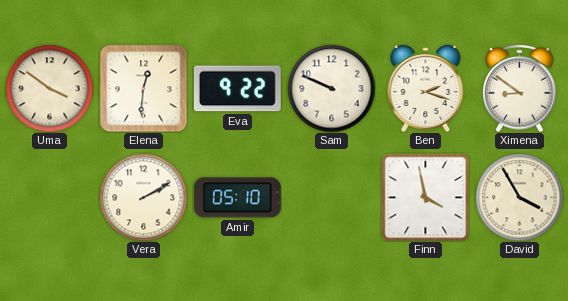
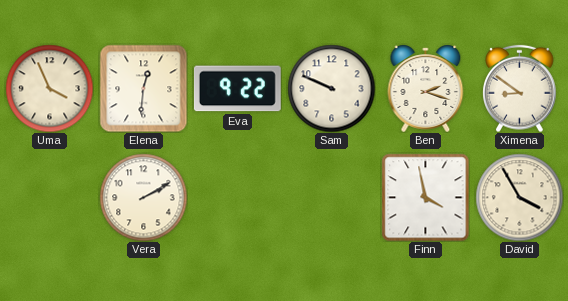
Uma: 3:51 -> 3:56 (49, 88)
Amir: 05:10 -> none (237, 198)
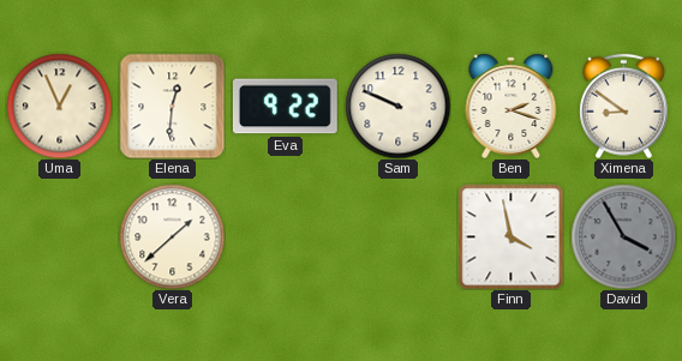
Uma: 3:56 -> 12:56 (59, 106)
Vera: 2:10 -> 1:38 (172, 236)
David dial: cream -> grey (623, 236)
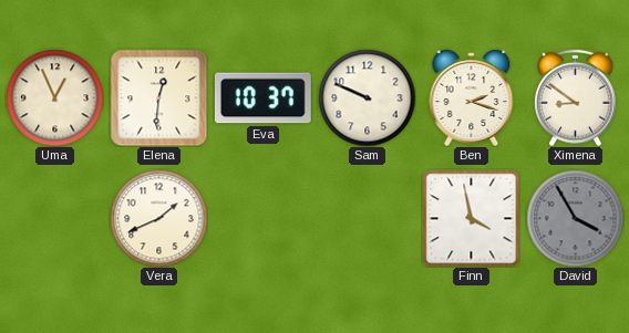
Eva: 9:22 -> 10:37 (262, 98)
Vera: 1:38 -> 1:41 (158, 218)
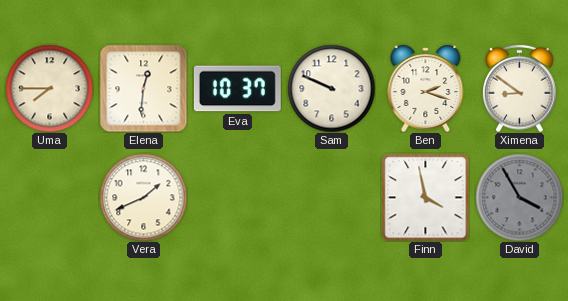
Uma: 12:56 -> 7:45 (49, 88)
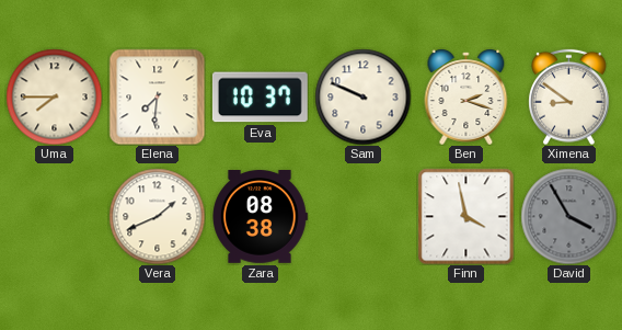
Elena: 12:31 -> 7:31 (157, 96)
Zara: none -> 08:38 (260, 217)
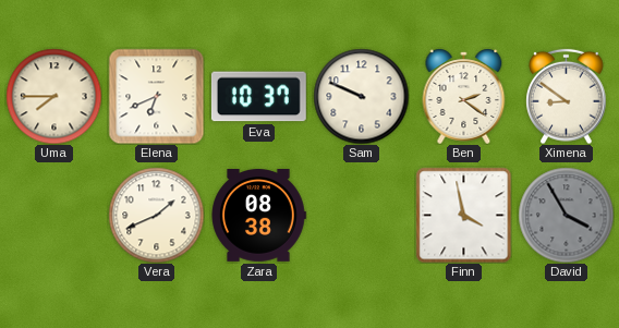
Elena: 7:31 -> 6:41 (156, 96)
Ben: 2:18 -> 2:21 (464, 96)
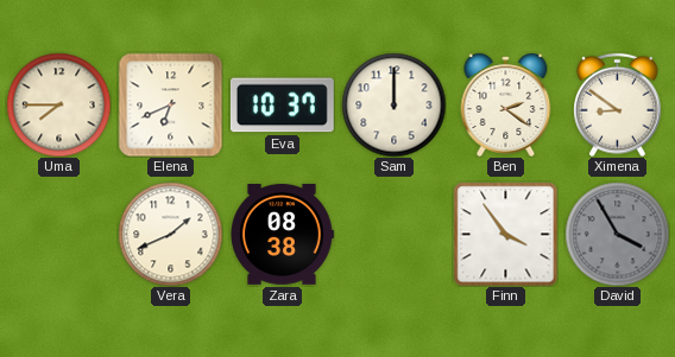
Sam: 9:49 -> 12:00 (393, 104)
Finn: 3:58 -> 3:54 (505, 234)
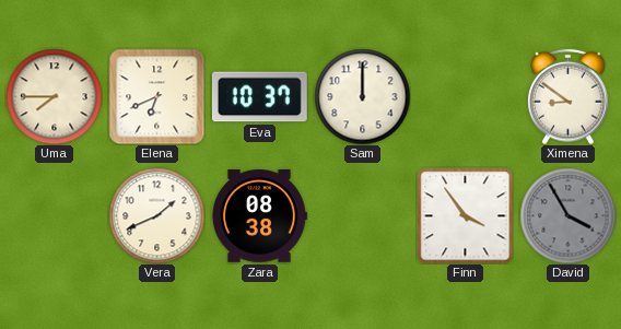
Ben: 2:21 -> none (506, 104)
